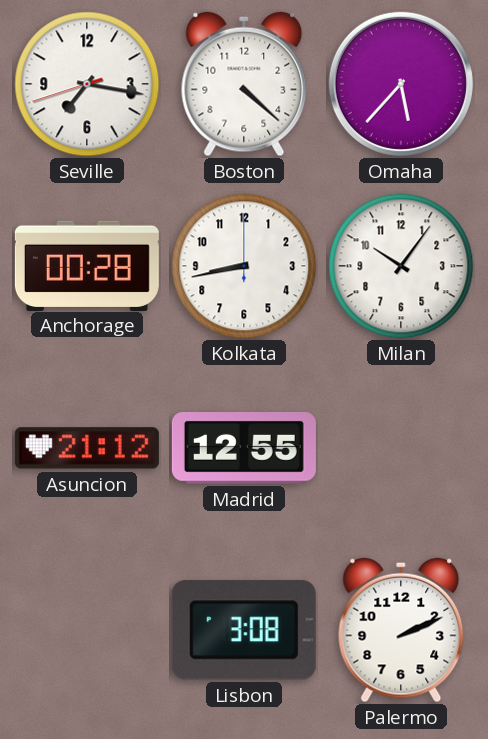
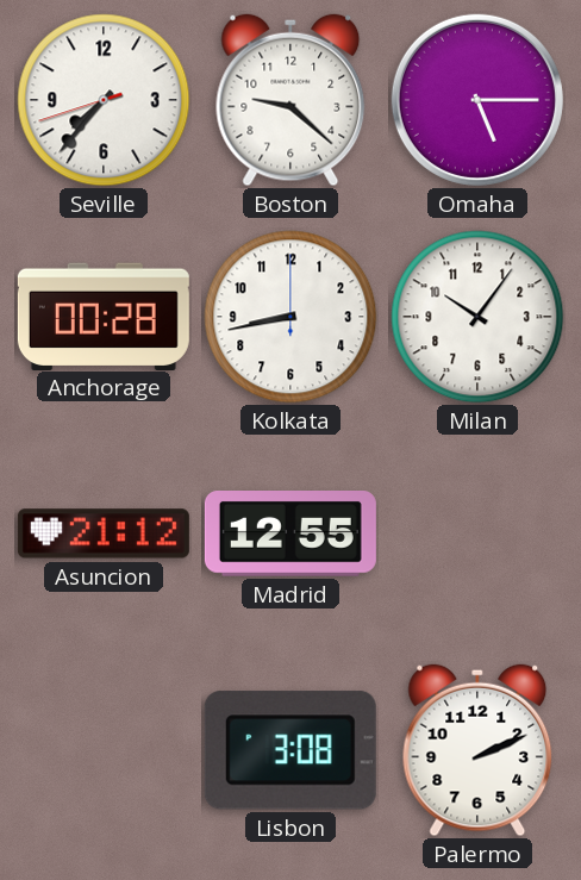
Seville: 7:16 -> 7:36 (104, 100)
Boston: 4:22 -> 9:22 (290, 100)
Omaha: 5:37 -> 5:15 (477, 100)
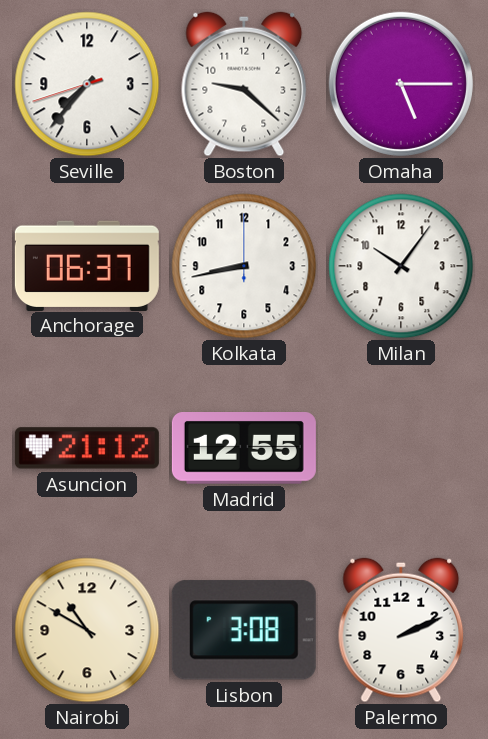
Anchorage: 00:28 -> 06:37 (87, 265)
Nairobi: none -> 10:50 (87, 630)
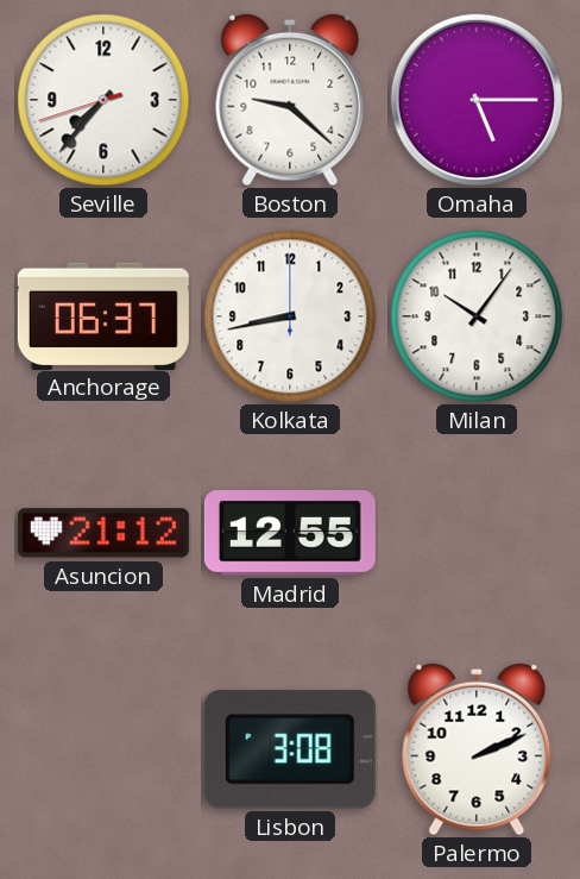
Nairobi: 10:50 -> none (87, 630)
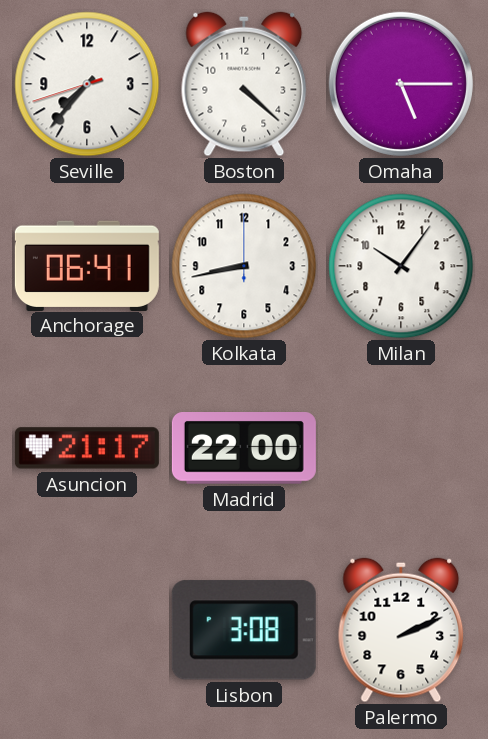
Boston: 9:22 -> 4:22 (244, 84)
Anchorage: 06:37 -> 06:41 (87, 265)
Asuncion: 21:12 -> 21:17 (87, 448)
Madrid: 12:55 -> 22:00 (244, 449)
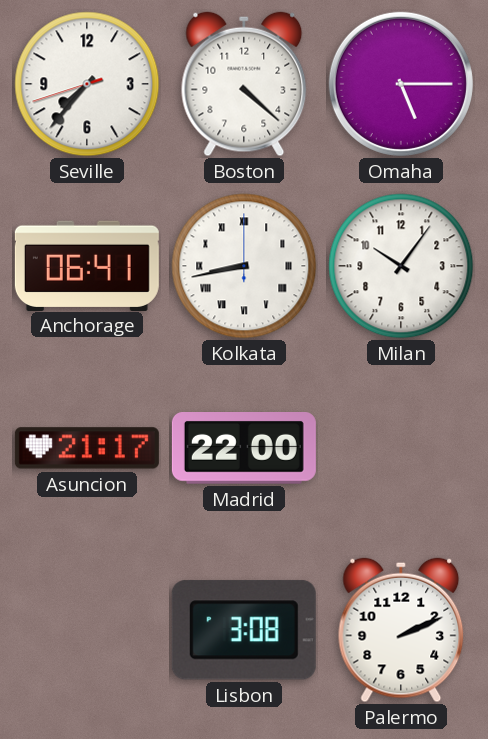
Kolkata numerals: Arabic -> Roman (244, 266)
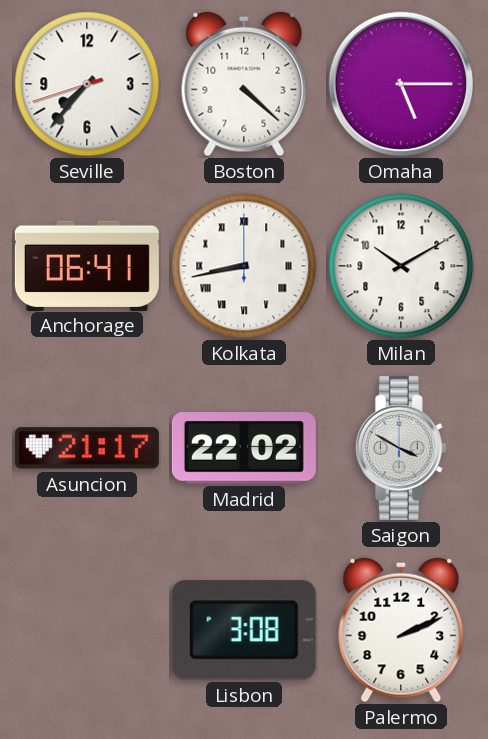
Milan: 10:06 -> 10:10 (401, 266)
Madrid: 22:00 -> 22:02 (244, 449)
Saigon: none -> 3:50 (401, 448)
